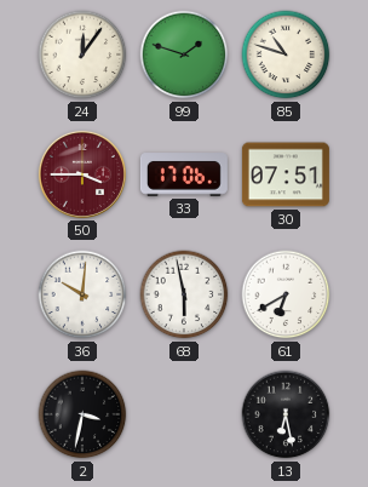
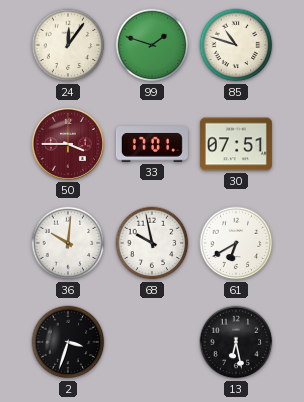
33: 17:06 -> 17:01 (152, 144)
68: 5:58 -> 9:58 (152, 243)
2: 3:32 -> 3:33 (68, 342)
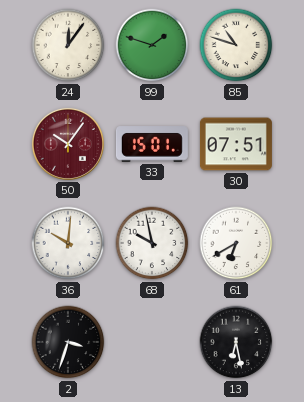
50: 3:45 -> 10:06 (68, 144)
33: 17:01 -> 15:01 (152, 144)
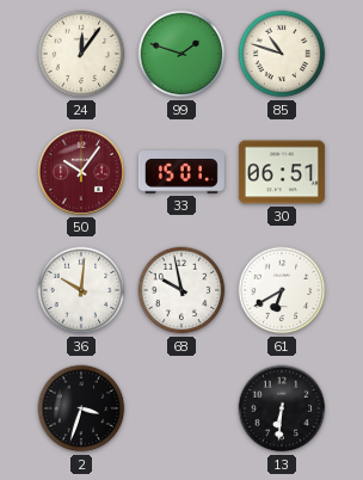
30: 07:51 -> 06:51 (282, 172)
13: 6:28 -> 6:31 (282, 408)
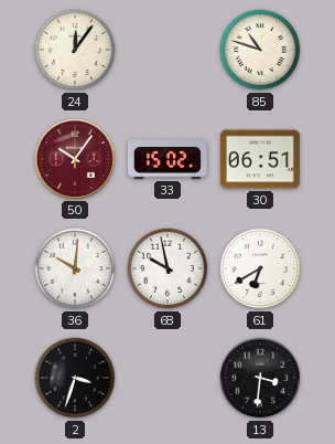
99: 1:48 -> none (181, 54)
33: 15:01 -> 15:02 (167, 159)
13: 6:31 -> 3:31 (260, 378)
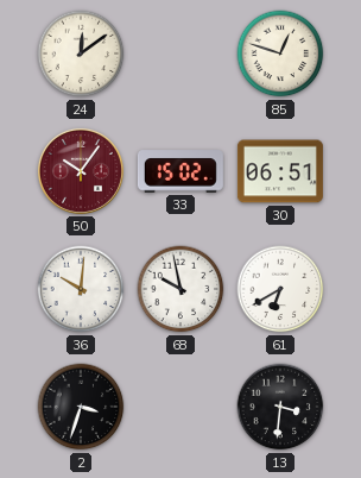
24: 12:06 -> 12:09 (81, 54)
85: 10:48 -> 12:48 (280, 54)
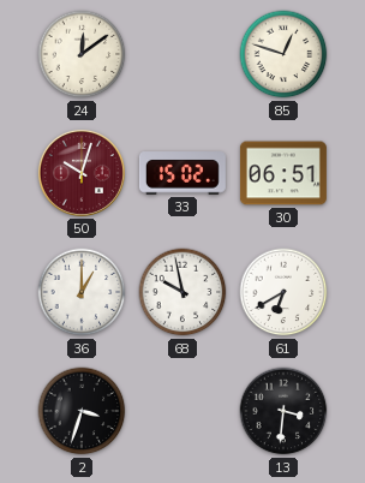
50: 10:06 -> 10:03 (82, 173)
36: 10:01 -> 1:00 (82, 292)
